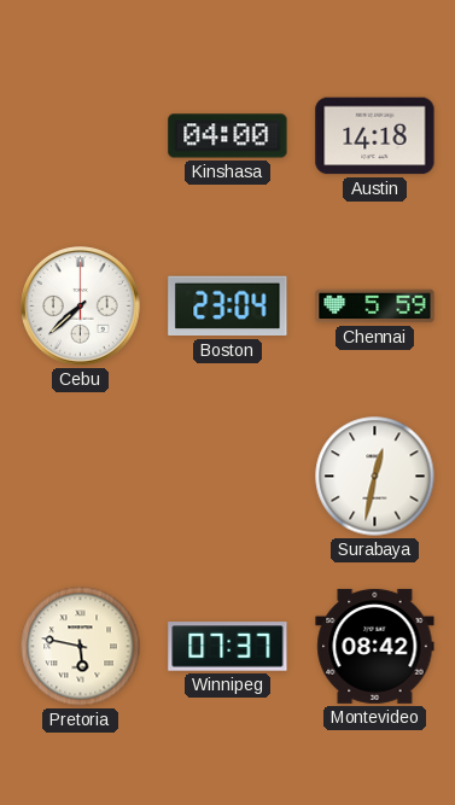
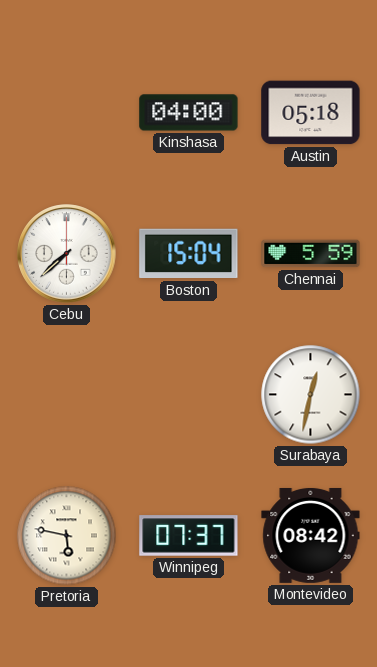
Austin: 14:18 -> 05:18 (311, 113)
Boston: 23:04 -> 15:04 (189, 254)
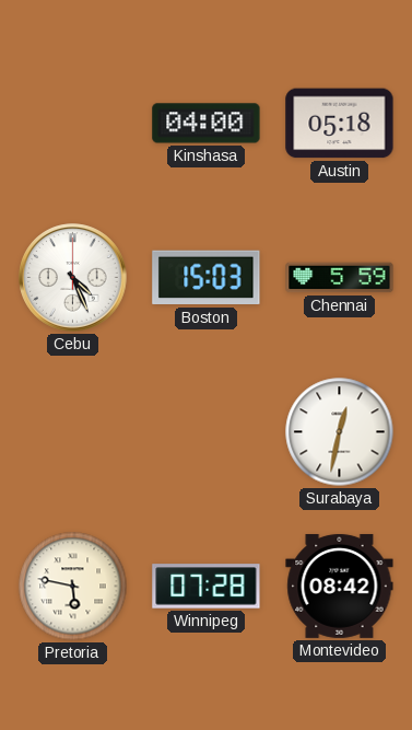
Cebu: 7:38 -> 4:26 (73, 278)
Boston: 15:04 -> 15:03 (207, 278)
Winnipeg: 07:37 -> 07:28 (207, 587)
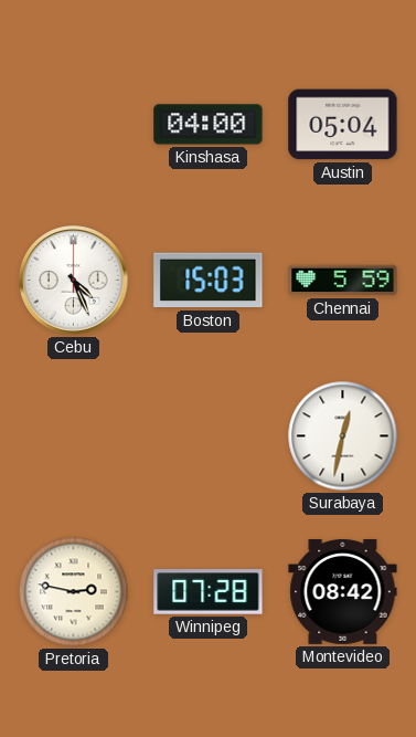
Austin: 05:18 -> 05:04 (343, 125)
Pretoria: 5:47 -> 2:47 (74, 592)
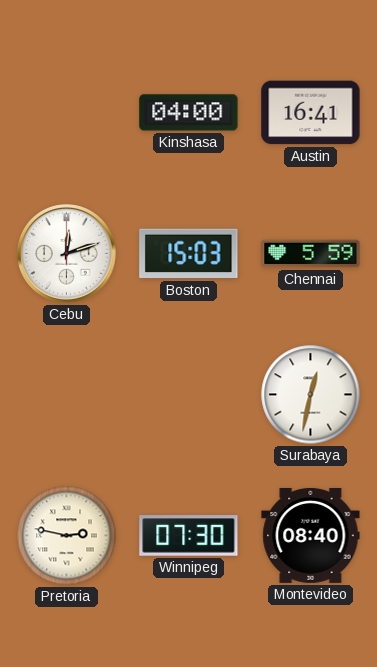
Austin: 05:04 -> 16:41 (311, 113)
Cebu: 4:26 -> 12:12 (67, 254)
Winnipeg: 07:28 -> 07:30 (189, 536)
Montevideo: 08:42 -> 08:40 (311, 535)
